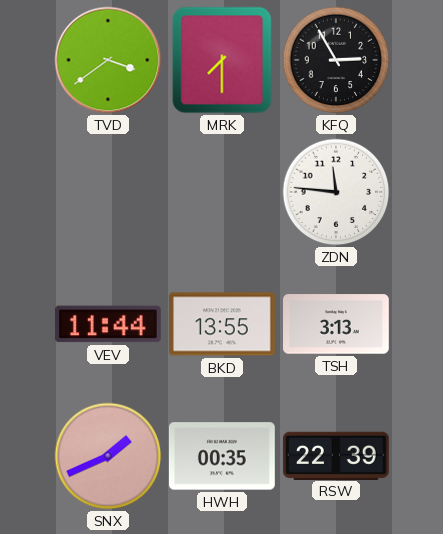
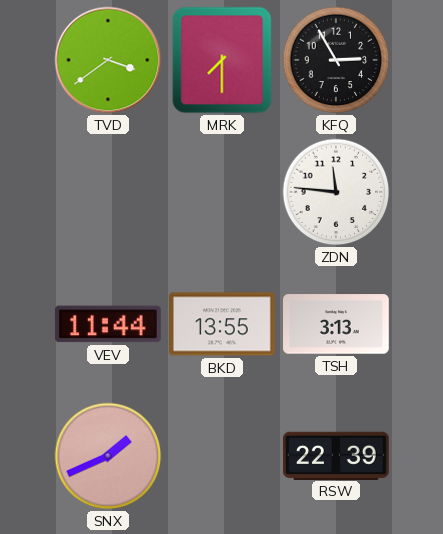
HWH: 00:35 -> none (222, 456)
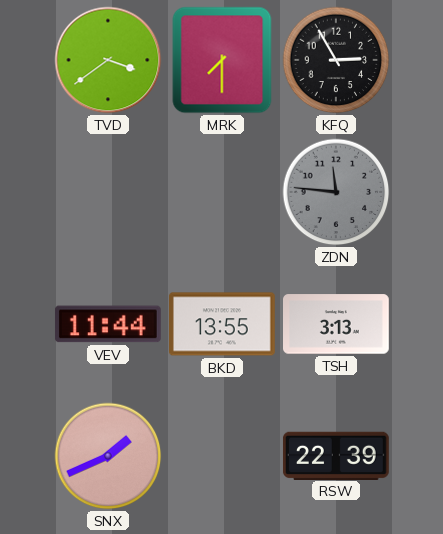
ZDN dial: white -> grey (336, 192)
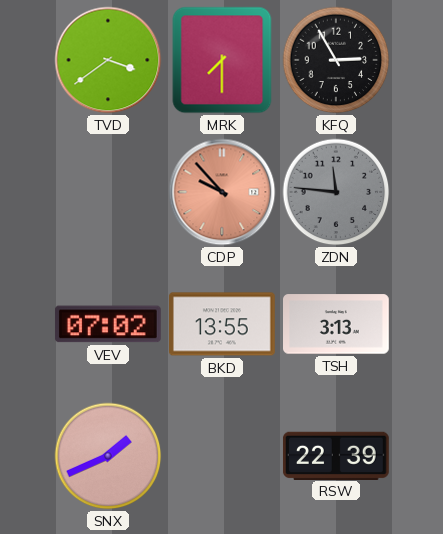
CDP: none -> 9:53 (222, 192)
VEV: 11:44 -> 07:02 (108, 324)
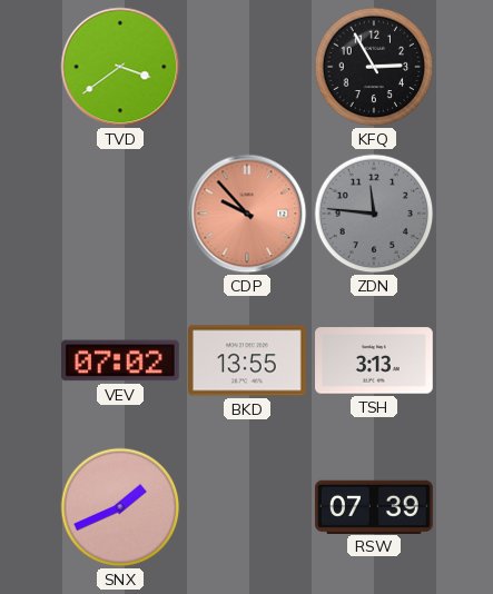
MRK: 7:30 -> none (222, 60)
RSW: 22:39 -> 07:39 (374, 506)
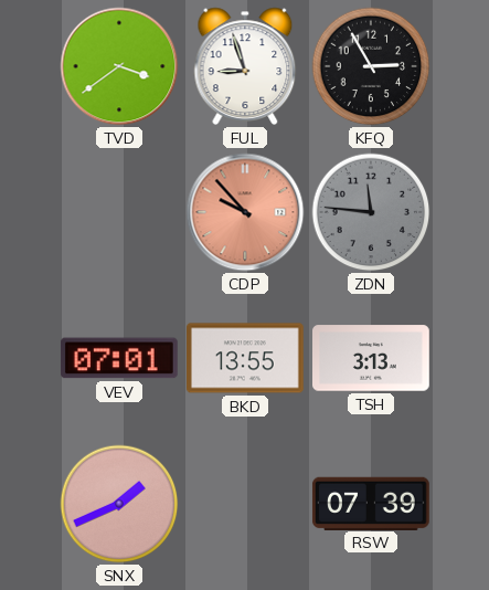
FUL: none -> 8:57 (245, 66)
VEV: 07:02 -> 07:01 (119, 358)
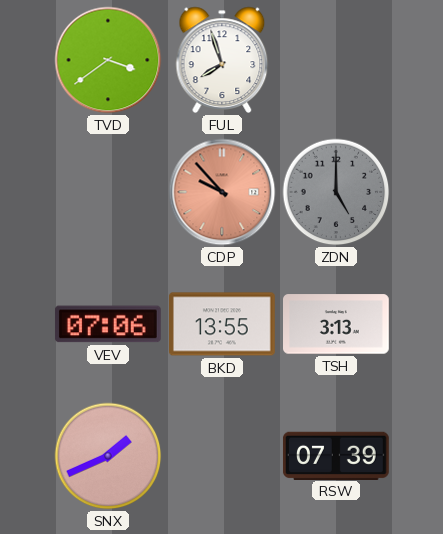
FUL: 8:57 -> 7:57 (222, 60)
KFQ: 2:55 -> none (371, 66)
ZDN: 11:46 -> 5:00 (336, 192)
VEV: 07:01 -> 07:06 (108, 324)
